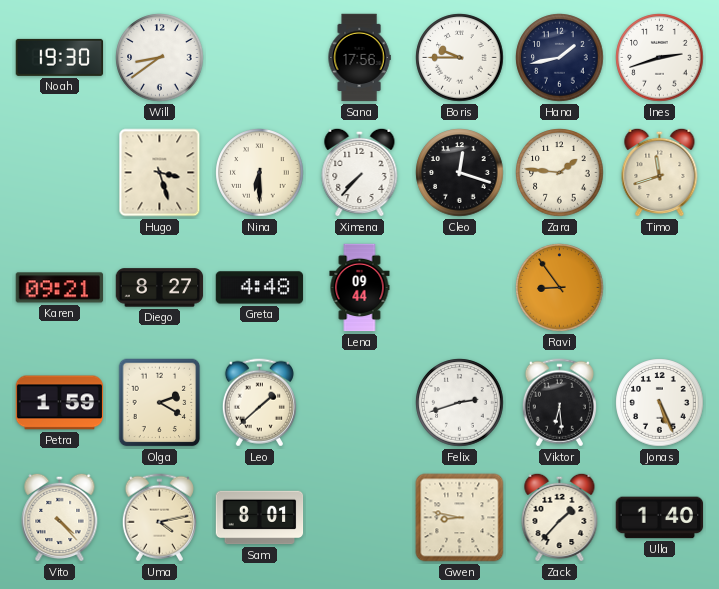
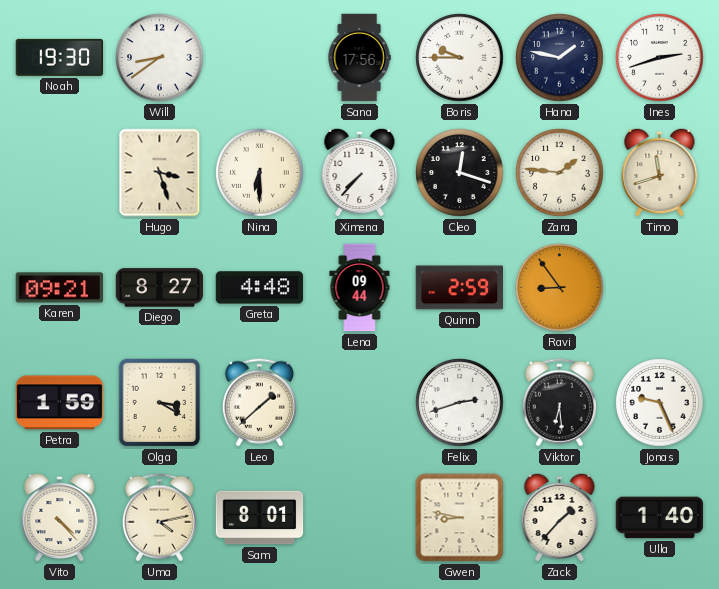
Hana: 1:43 -> 1:47 (560, 58)
Quinn: none -> 2:59 (459, 288)
Olga: 2:20 -> 3:20 (160, 403)
Jonas: 5:26 -> 9:26 (660, 403)
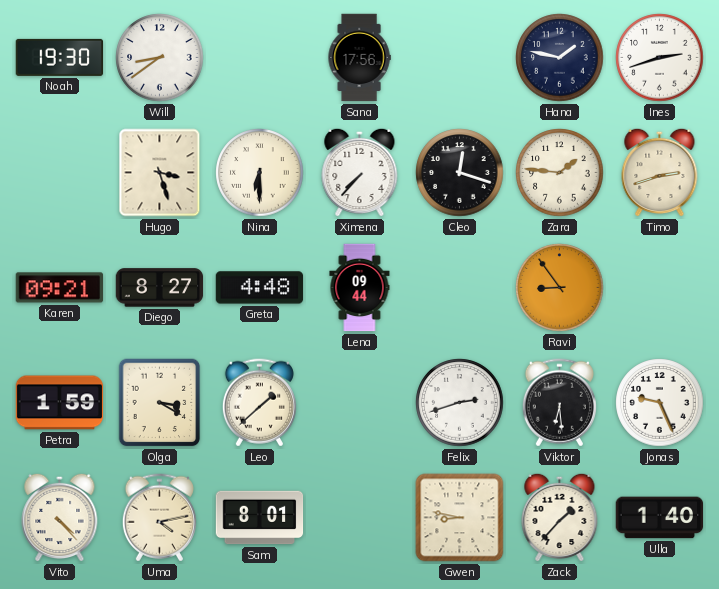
Boris: 9:45 -> none (460, 58)
Timo: 11:42 -> 2:42 (660, 172)
Quinn: 2:59 -> none (459, 288)
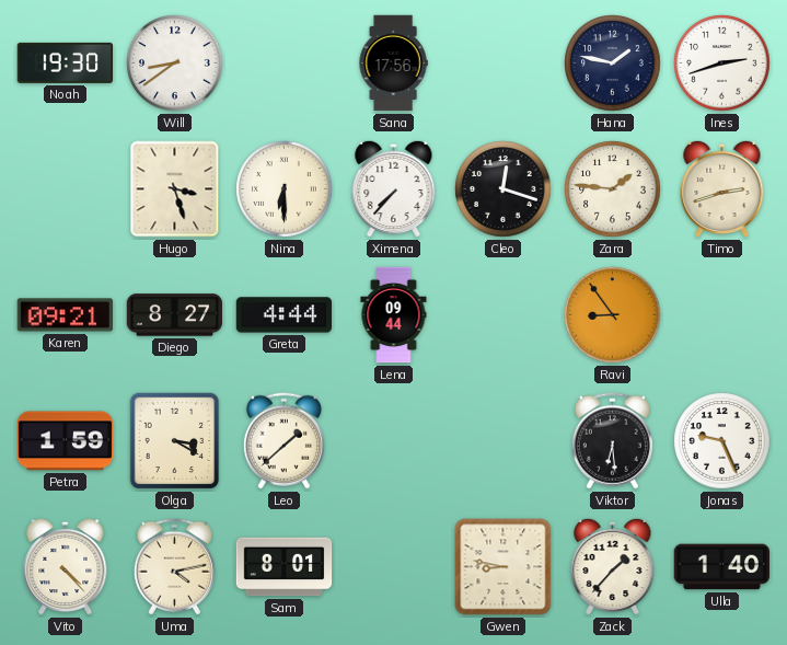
Greta: 4:48 -> 4:44 (285, 315)
Felix: 2:42 -> none (460, 403)
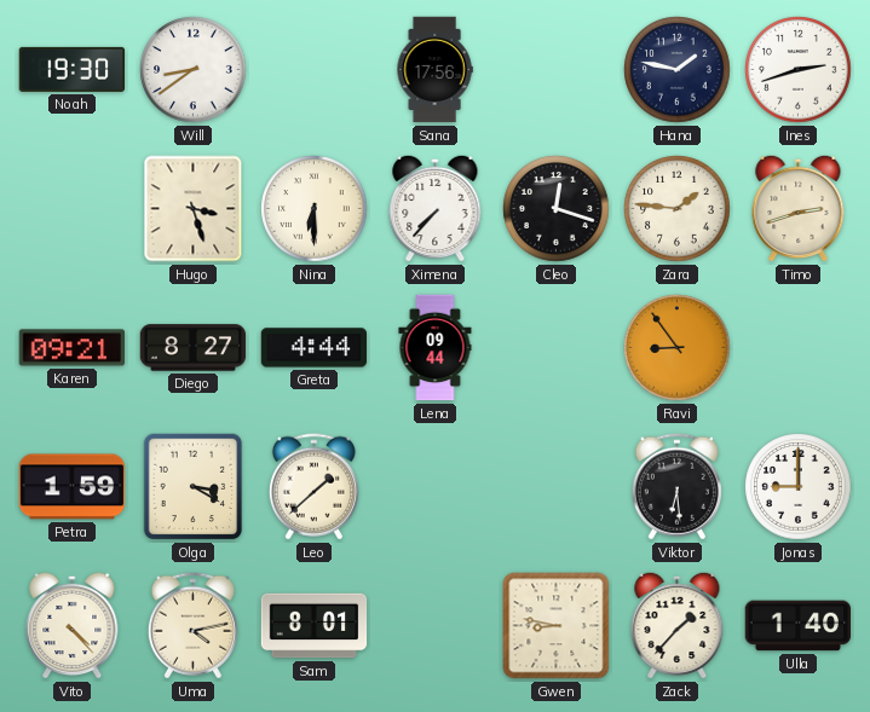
Jonas: 9:26 -> 9:00 (799, 487)
